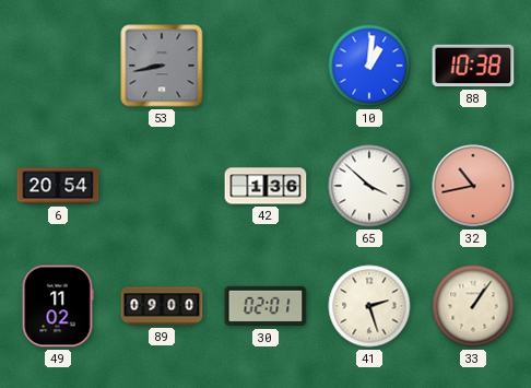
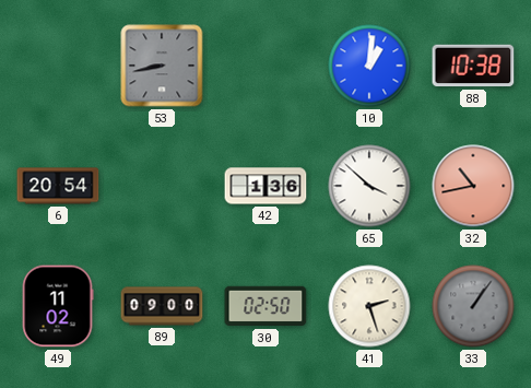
30: 02:01 -> 02:50 (265, 306)
33 dial: cream -> grey (473, 306)
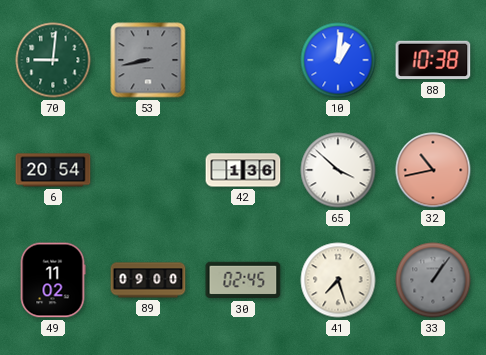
70: none -> 9:01 (53, 60)
30: 02:50 -> 02:45 (243, 280)
41: 2:27 -> 7:27 (338, 280)
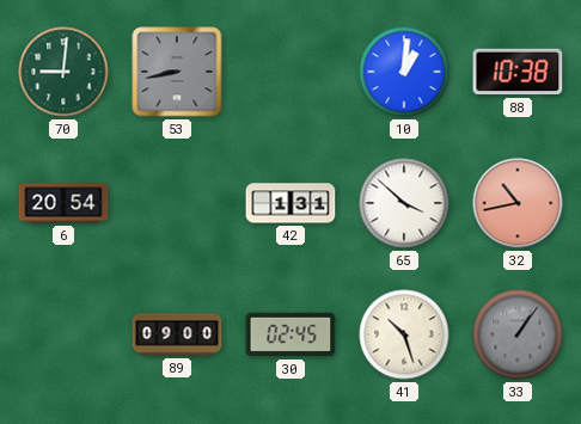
42: 1:36 -> 1:31 (290, 203)
49: 11:02 -> none (53, 280)
41: 7:27 -> 10:27 (404, 334)
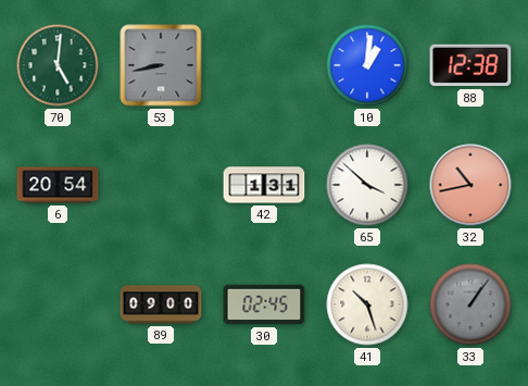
70: 9:01 -> 5:01 (58, 65)
88: 10:38 -> 12:38 (470, 65)
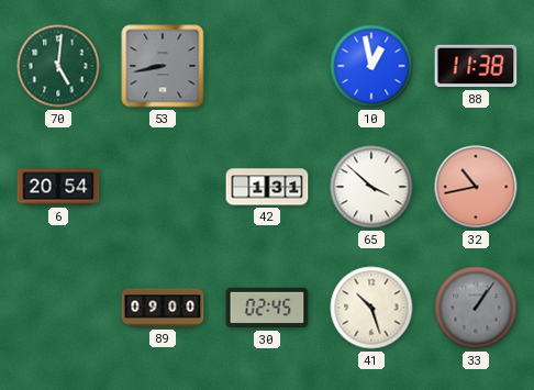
10: 1:01 -> 12:58 (371, 66)
88: 12:38 -> 11:38 (476, 66)
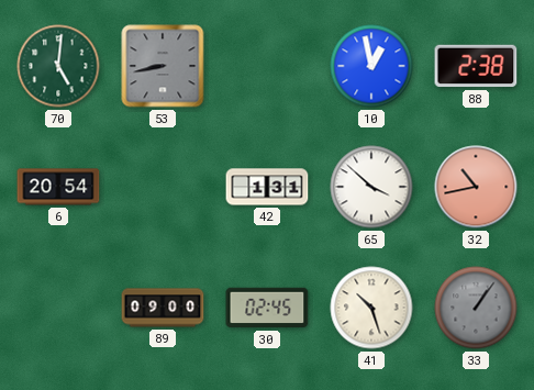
88: 11:38 -> 2:38 (476, 66)
